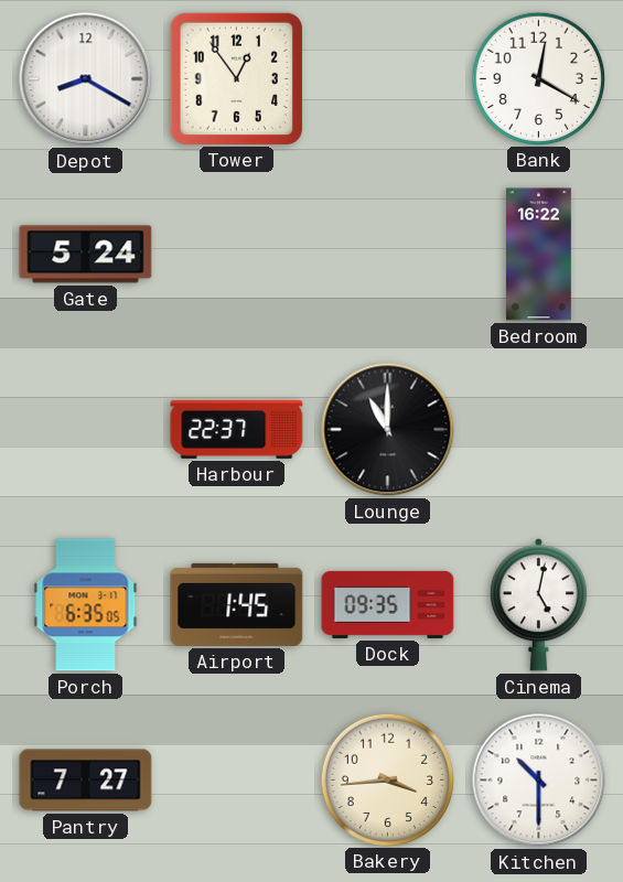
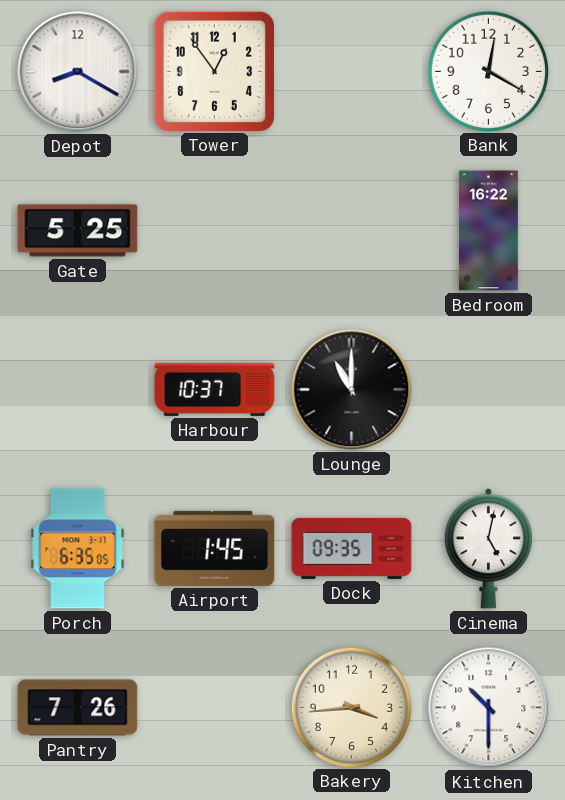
Gate: 5:24 -> 5:25 (78, 231)
Harbour: 22:37 -> 10:37 (215, 389)
Pantry: 7:27 -> 7:26 (78, 708)
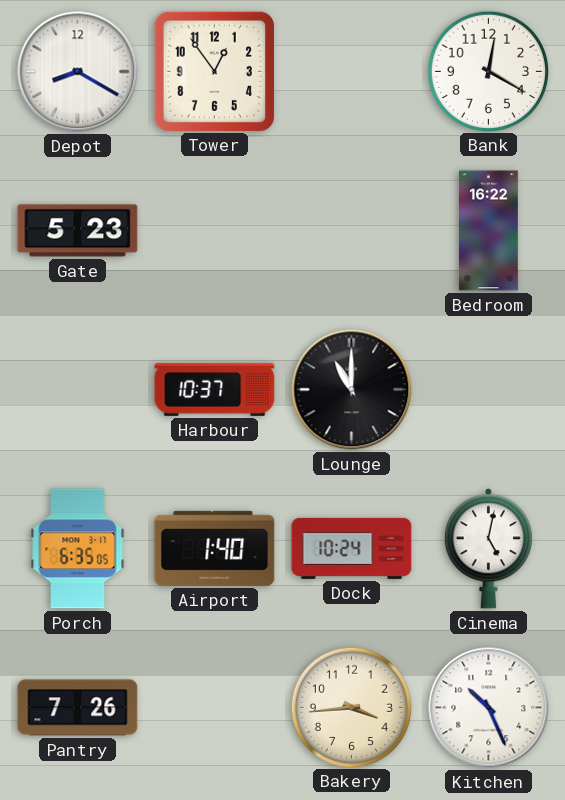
Gate: 5:25 -> 5:23 (78, 231)
Airport: 1:45 -> 1:40 (215, 548)
Dock: 09:35 -> 10:24 (352, 548)
Kitchen: 10:30 -> 10:26 (489, 708)
